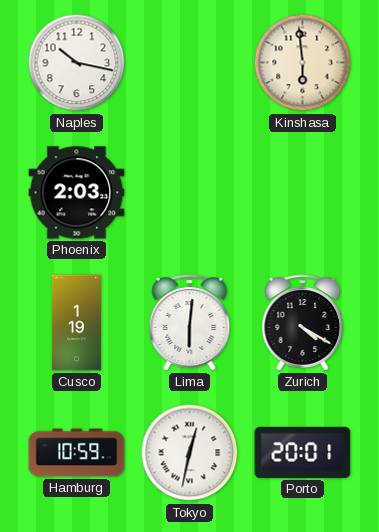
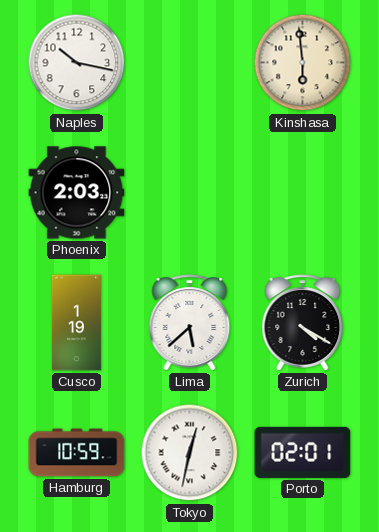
Lima: 6:01 -> 5:38 (190, 323)
Porto: 20:01 -> 02:01 (303, 452)
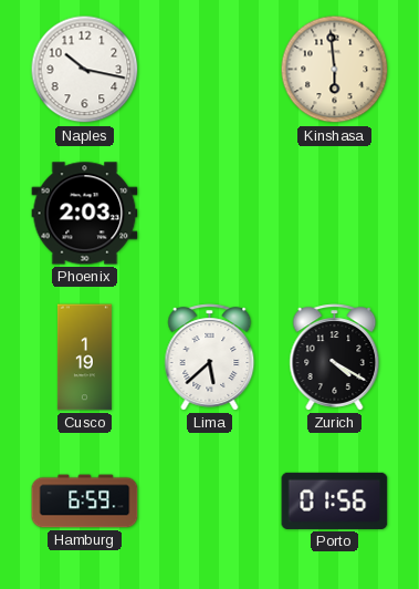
Hamburg: 10:59 -> 6:59 (85, 502)
Tokyo: 12:32 -> none (190, 453)
Porto: 02:01 -> 01:56 (335, 500)
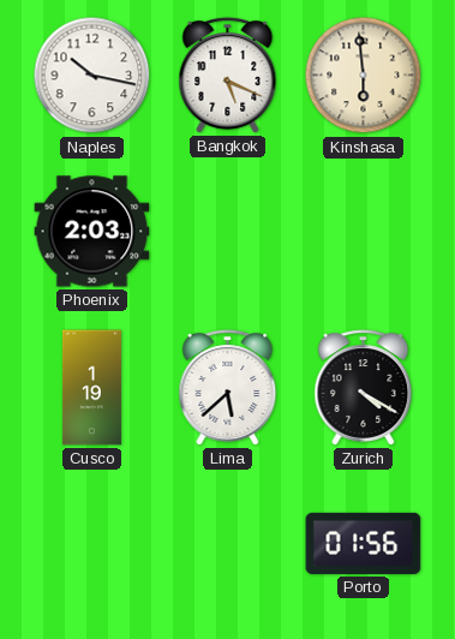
Bangkok: none -> 5:19 (228, 76)
Hamburg: 6:59 -> none (85, 502)
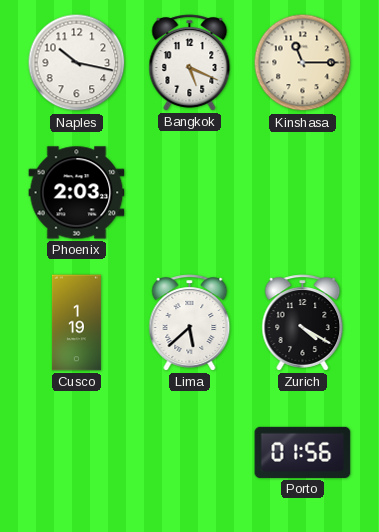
Kinshasa: 5:59 -> 11:15 (303, 63)
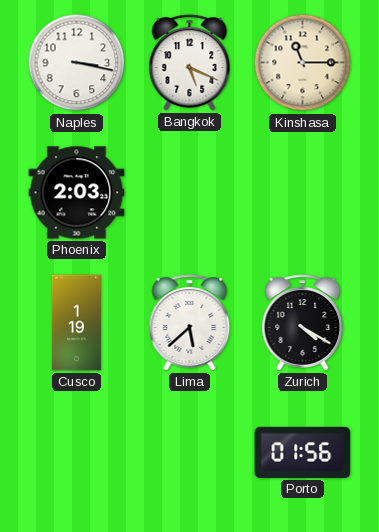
Naples: 10:17 -> 3:17 (77, 63)
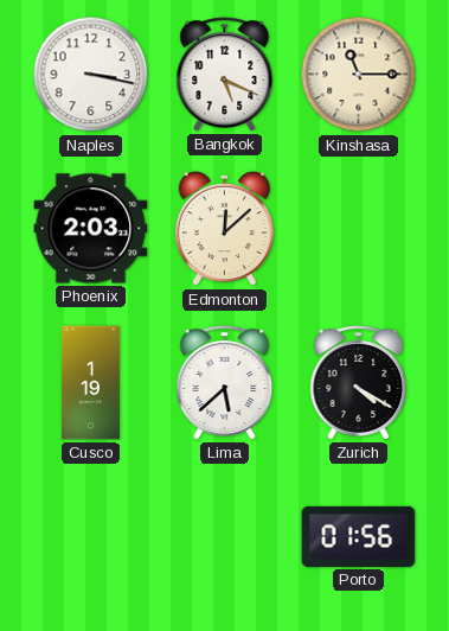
Edmonton: none -> 12:08 (224, 230)
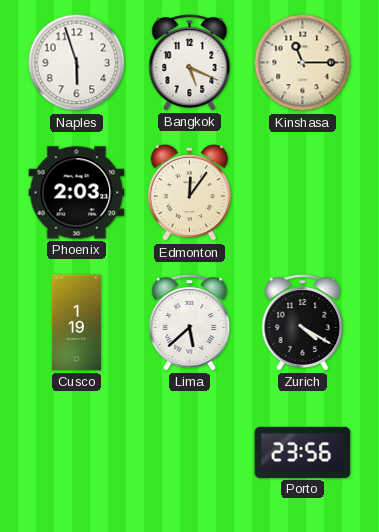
Naples: 3:17 -> 5:57 (77, 63)
Edmonton: 12:08 -> 12:06 (189, 194)
Porto: 01:56 -> 23:56 (303, 452)
